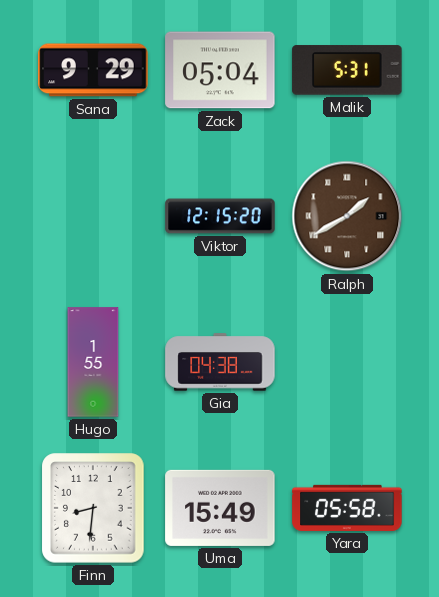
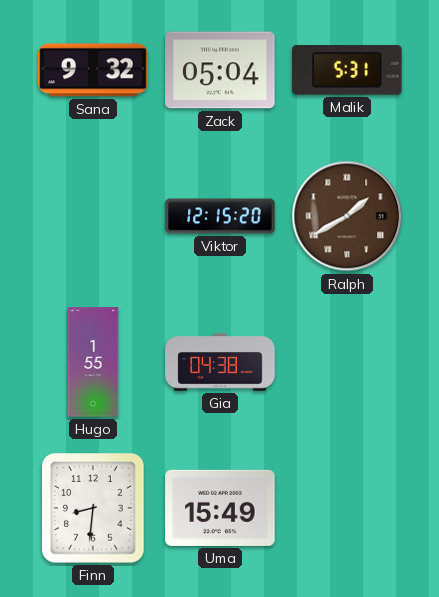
Sana: 9:29 -> 9:32 (93, 70)
Yara: 05:58 -> none (347, 508)
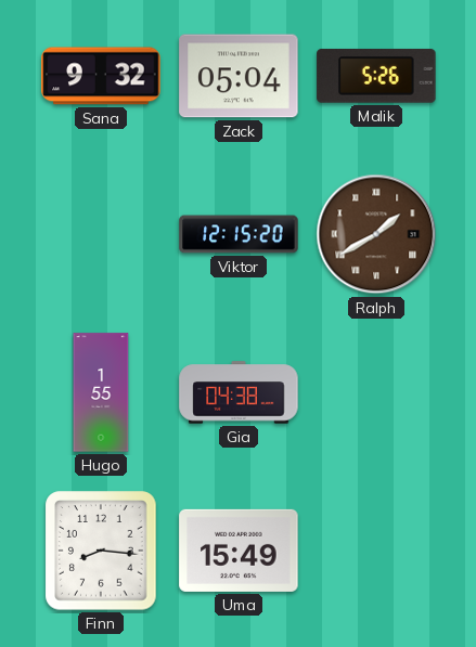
Malik: 5:31 -> 5:26 (376, 76)
Finn: 8:31 -> 8:16 (101, 551)
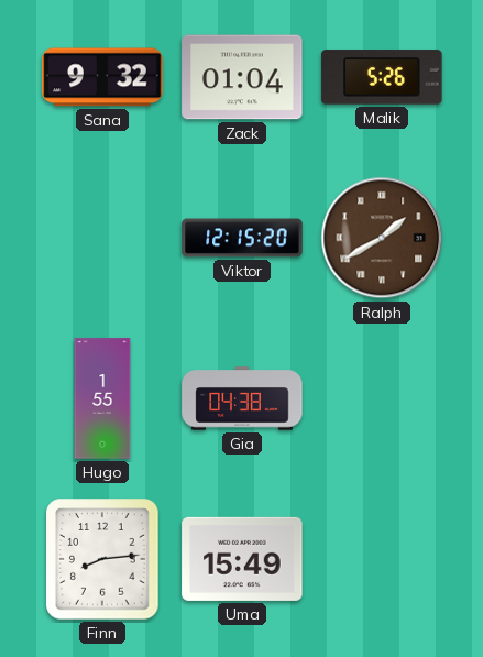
Zack: 05:04 -> 01:04 (242, 77)
Finn: 8:16 -> 8:14 (102, 559)
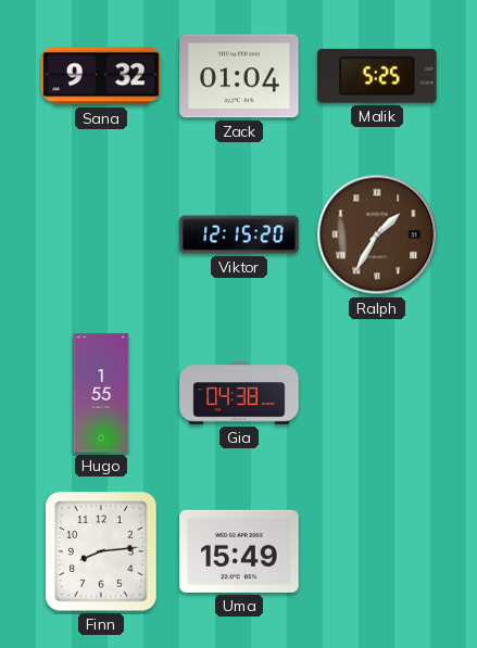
Malik: 5:26 -> 5:25 (377, 76)
Ralph: 1:40 -> 1:35 (377, 234)
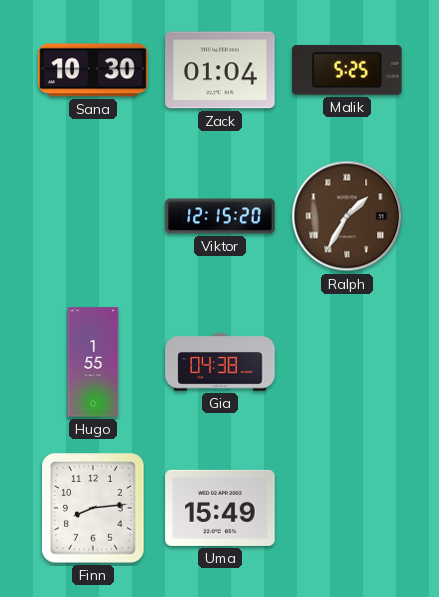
Sana: 9:32 -> 10:30 (93, 70)
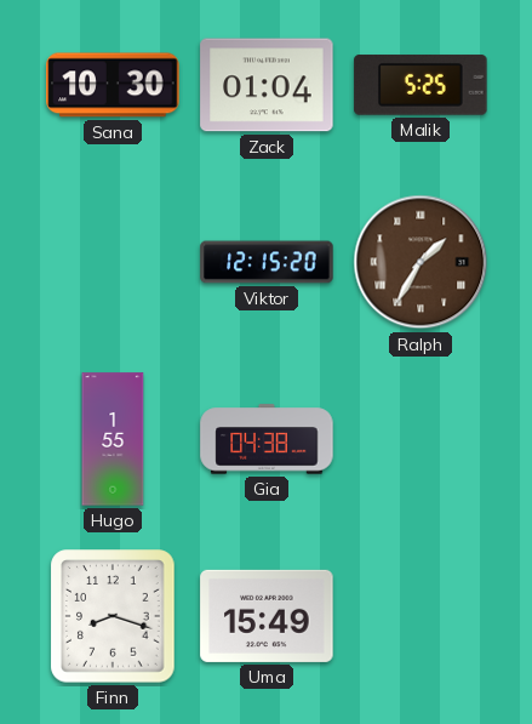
Finn: 8:14 -> 8:18 (113, 616)
